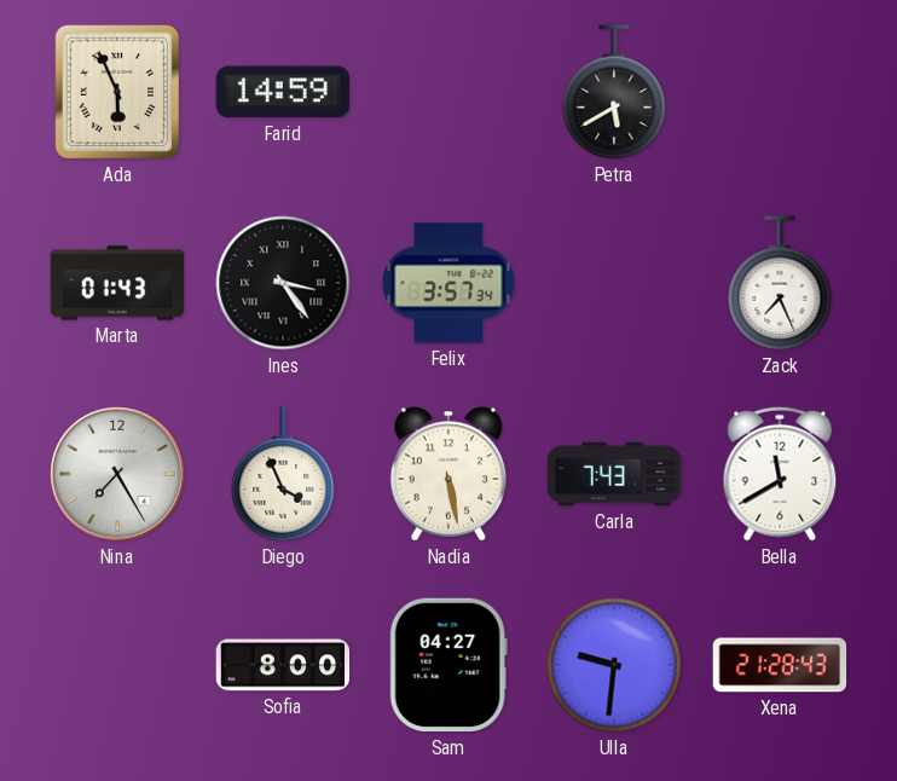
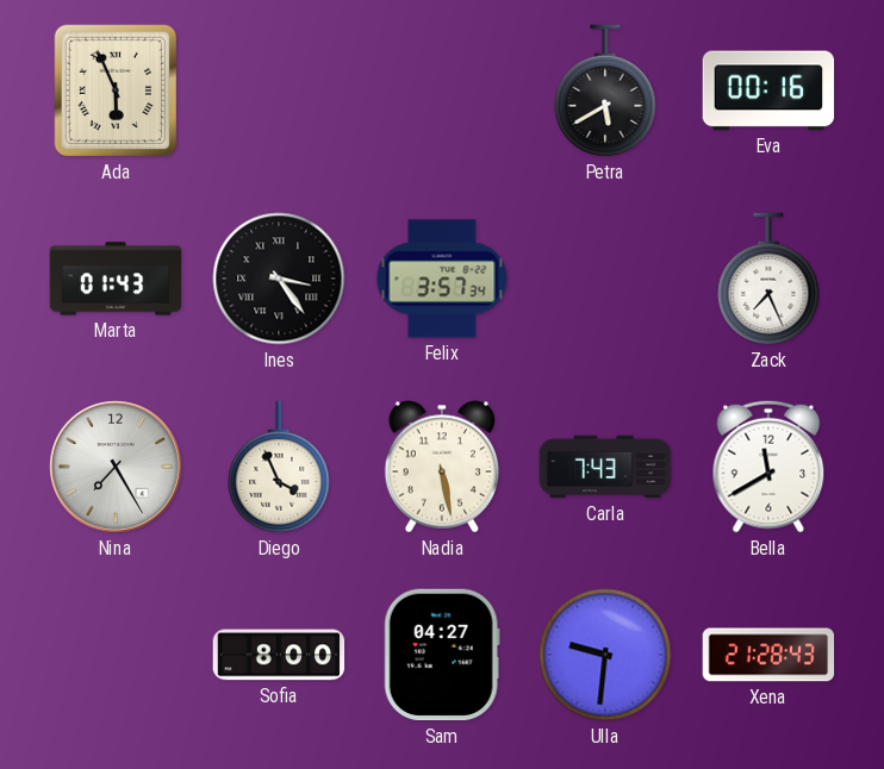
Farid: 14:59 -> none (283, 92)
Eva: none -> 00:16 (768, 90)
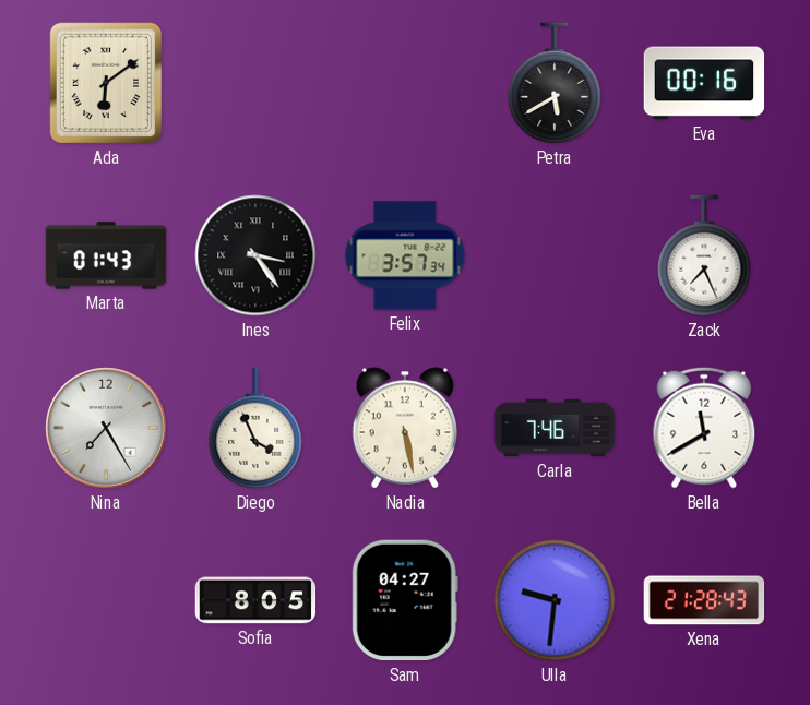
Ada: 5:56 -> 6:09 (106, 83)
Carla: 7:43 -> 7:46 (555, 428)
Sofia: 8:00 -> 8:05 (255, 600)
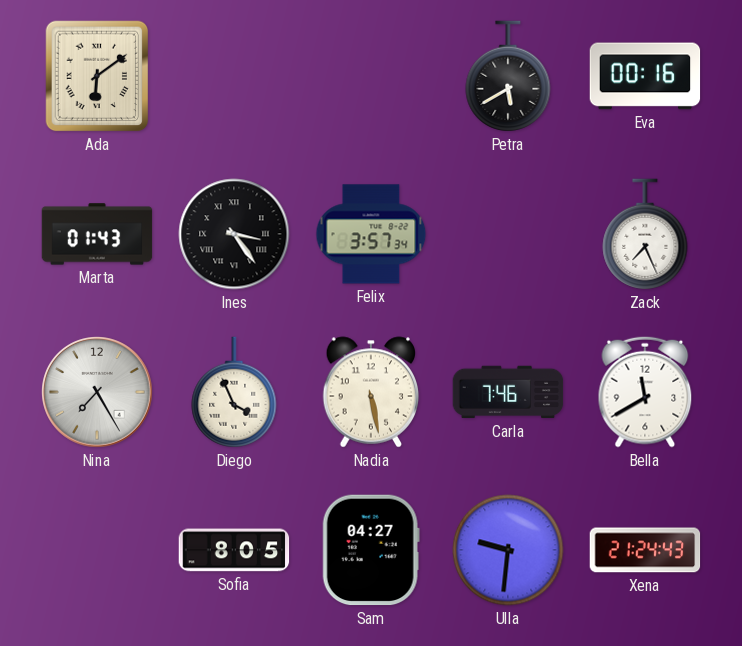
Xena: 21:28 -> 21:24 (645, 550)
